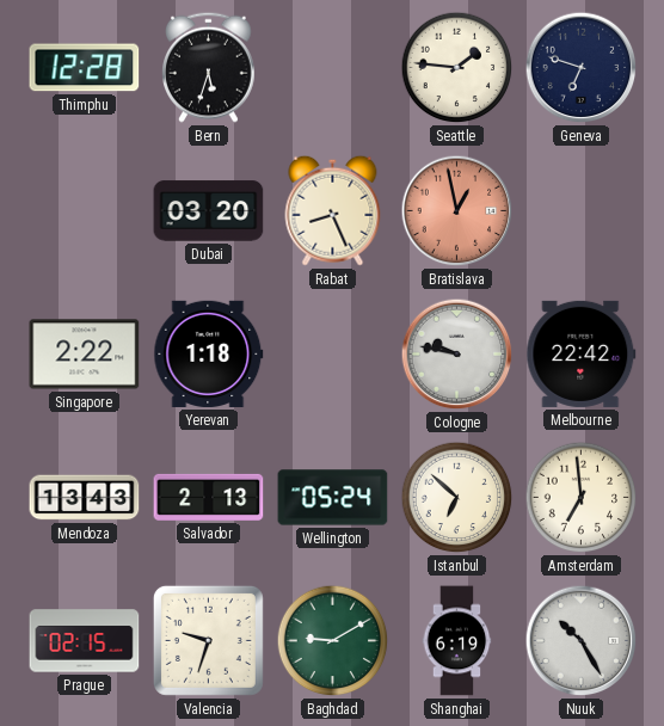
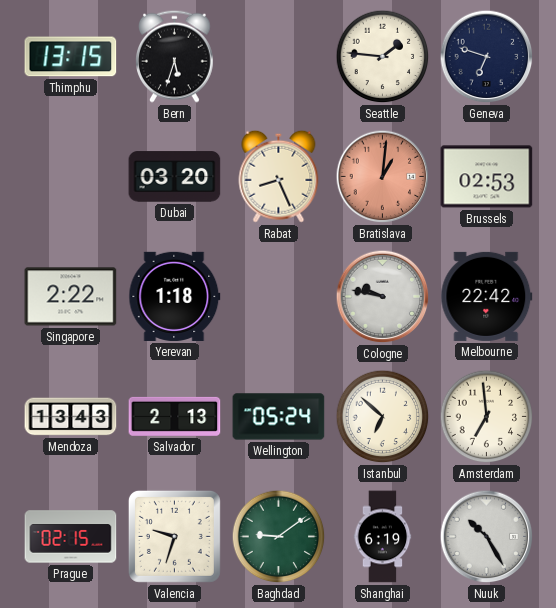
Thimphu: 12:28 -> 13:15 (71, 57)
Bratislava: 12:58 -> 1:01 (383, 177)
Brussels: none -> 02:53 (487, 177)
Baghdad: 9:10 -> 9:09 (279, 537)
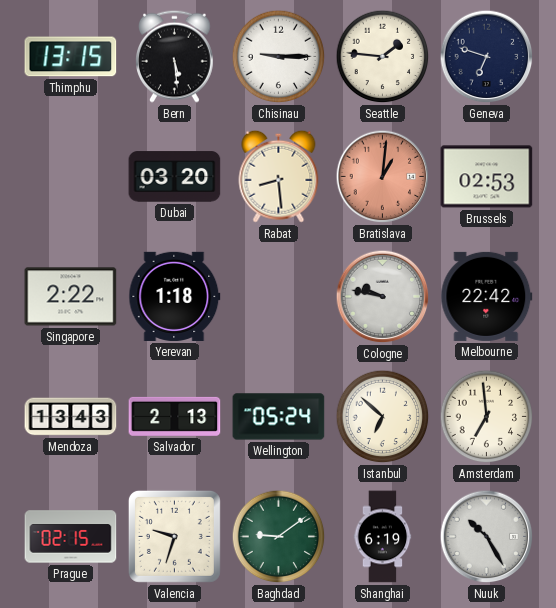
Bern: 5:33 -> 5:29 (175, 56)
Chisinau: none -> 9:15 (279, 57)
Rabat: 8:26 -> 8:29 (279, 176)
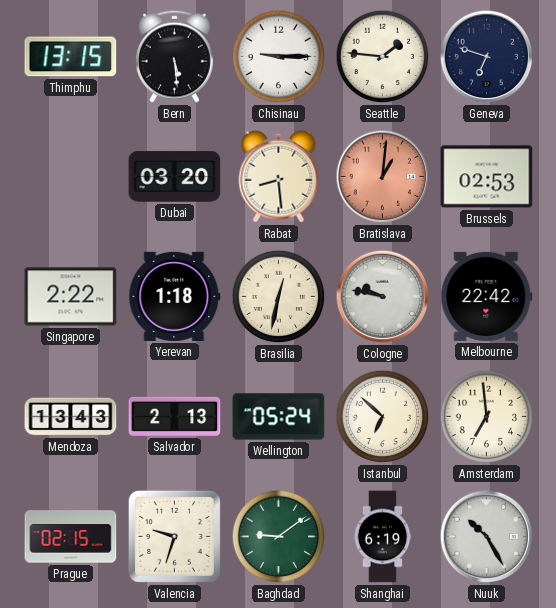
Brasilia: none -> 12:32 (279, 297)
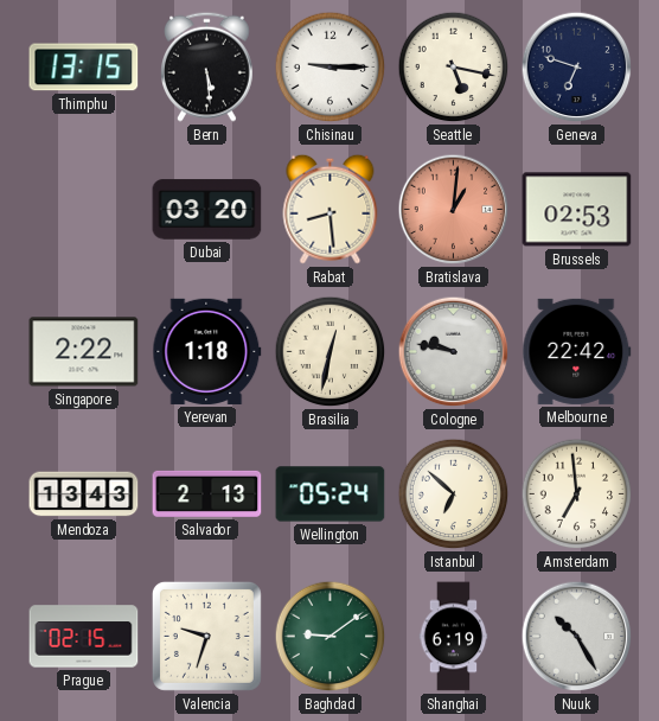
Seattle: 1:46 -> 5:17 (454, 68)
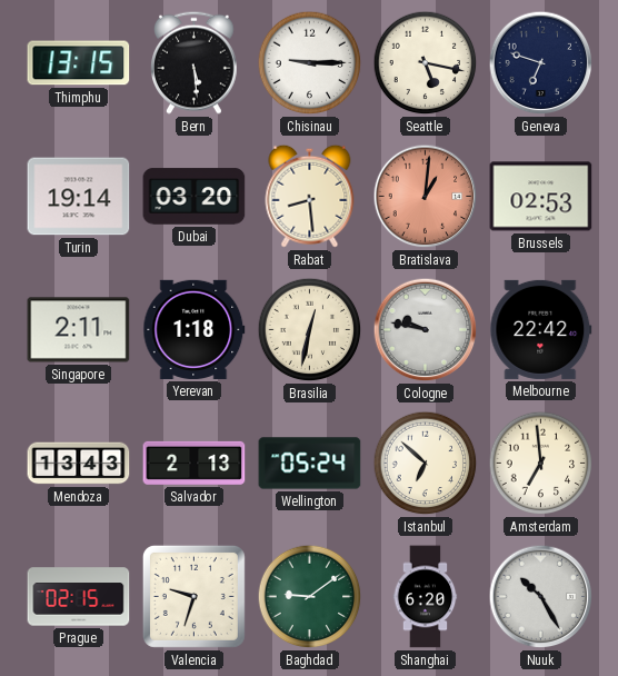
Turin: none -> 19:14 (79, 197)
Singapore: 2:22 -> 2:11 (79, 330)
Shanghai: 6:19 -> 6:20 (426, 597)
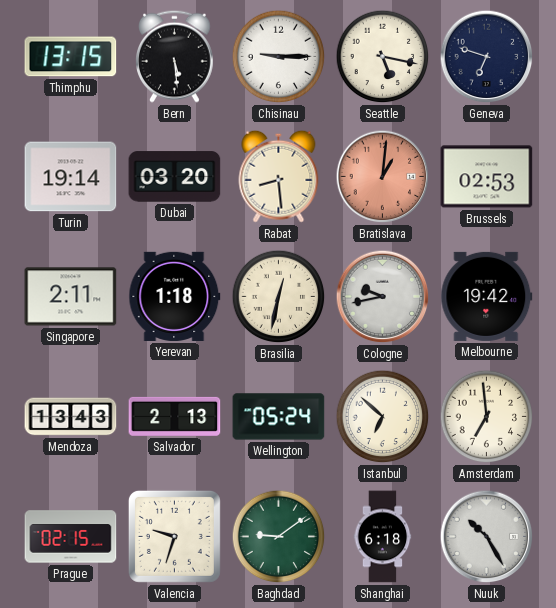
Cologne: 9:47 -> 9:43 (383, 297)
Melbourne: 22:42 -> 19:42 (487, 296)
Shanghai: 6:20 -> 6:18 (383, 537)
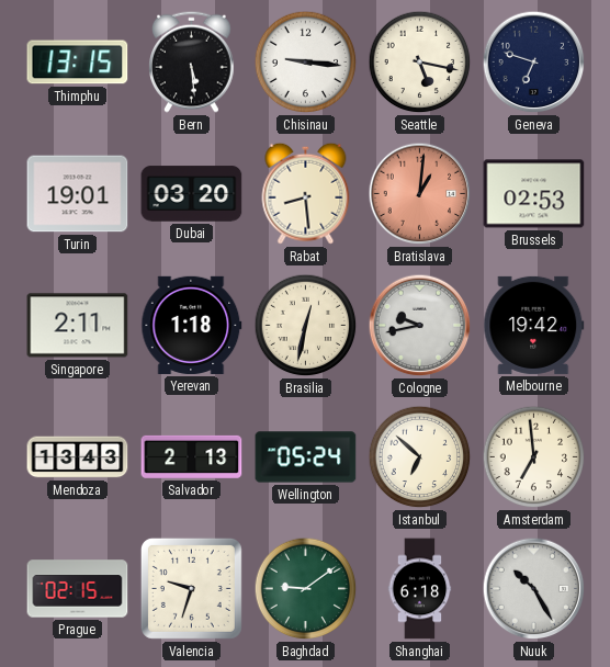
Chisinau: 9:15 -> 9:16 (306, 63)
Turin: 19:14 -> 19:01 (78, 194)
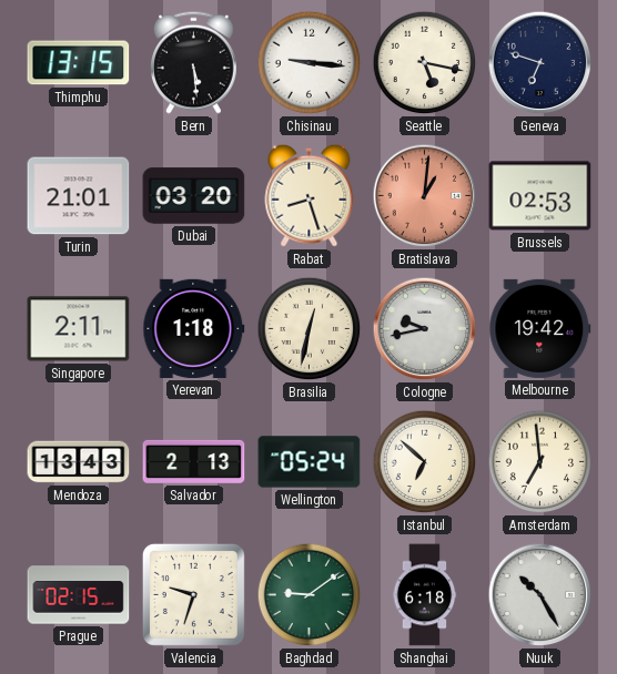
Turin: 19:01 -> 21:01 (79, 196)
Rabat: 8:29 -> 8:27 (310, 195)
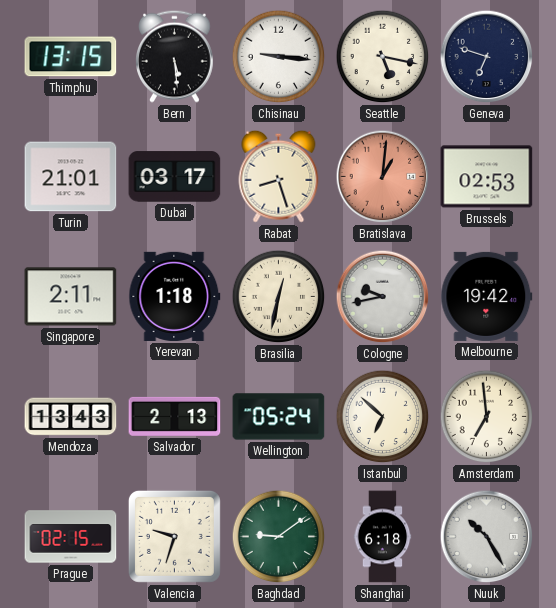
Dubai: 03:20 -> 03:17 (175, 177)
